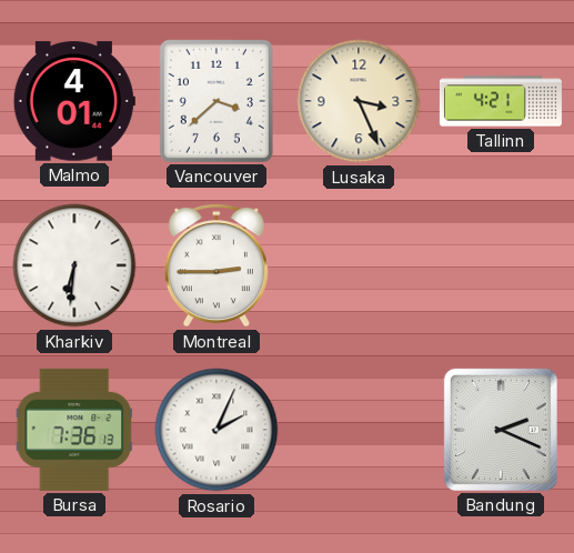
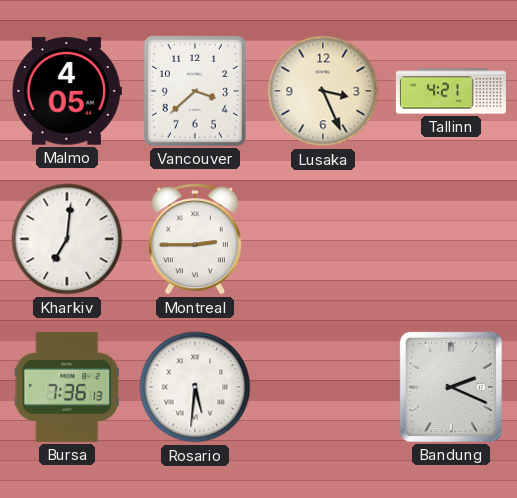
Malmo: 4:01 -> 4:05 (67, 91)
Kharkiv: 6:31 -> 7:01 (67, 239)
Rosario: 2:04 -> 5:31 (195, 387)
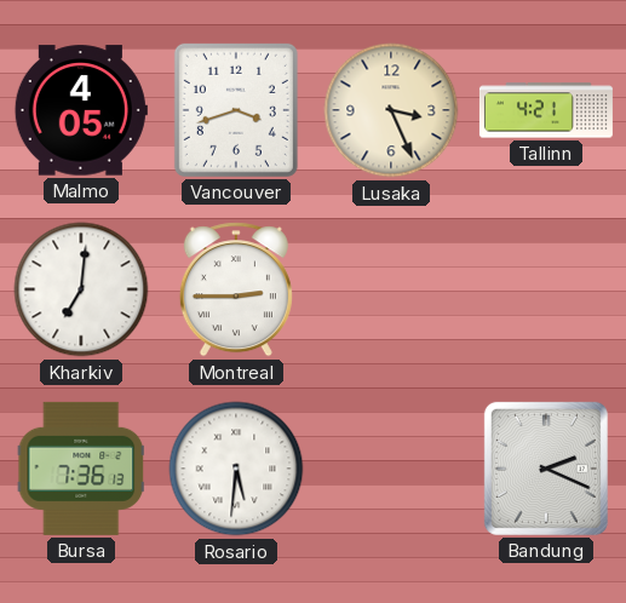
Vancouver: 3:38 -> 3:42 (236, 110)
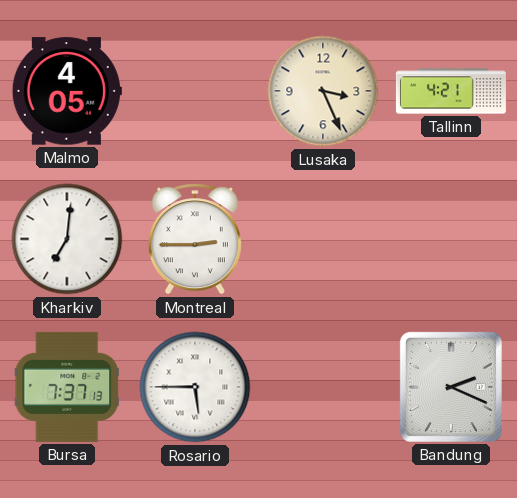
Vancouver: 3:42 -> none (236, 110)
Bursa: 7:36 -> 7:37 (67, 387)
Rosario: 5:31 -> 5:45 (195, 387)
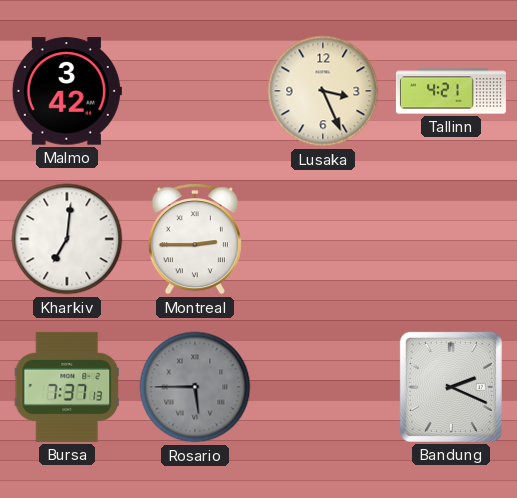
Malmo: 4:05 -> 3:42 (67, 91)
Rosario dial: white -> grey (195, 387)
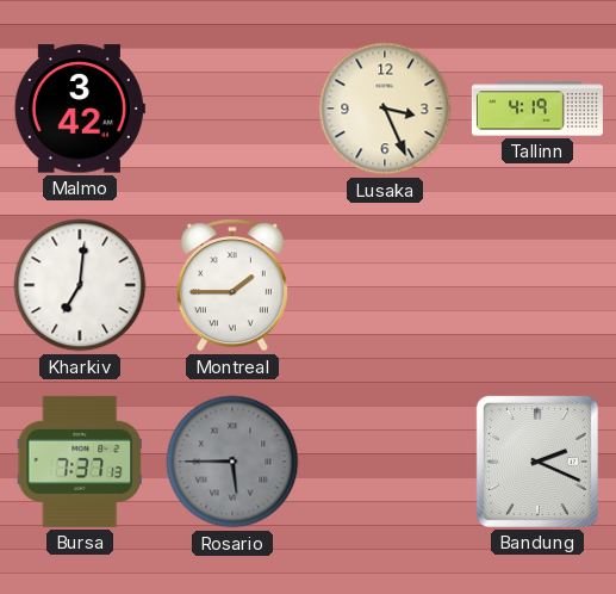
Tallinn: 4:21 -> 4:19 (537, 109)
Montreal: 2:45 -> 1:45 (232, 285)
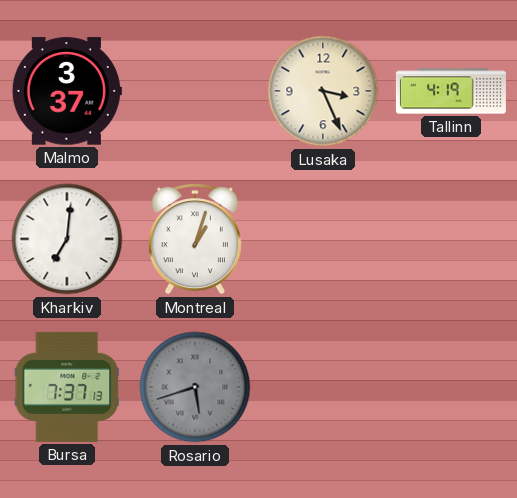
Malmo: 3:42 -> 3:37 (67, 91)
Montreal: 1:45 -> 1:03 (195, 239)
Rosario: 5:45 -> 5:42 (195, 387)
Bandung: 2:19 -> none (537, 462)
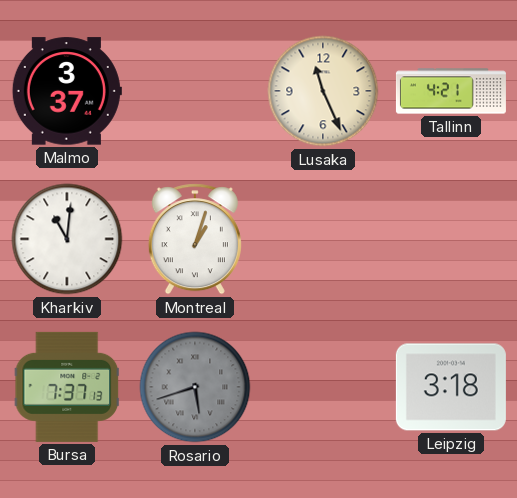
Lusaka: 3:26 -> 11:26 (323, 91)
Tallinn: 4:19 -> 4:21 (451, 91)
Kharkiv: 7:01 -> 11:01 (67, 239)
Leipzig: none -> 3:18 (451, 387)
